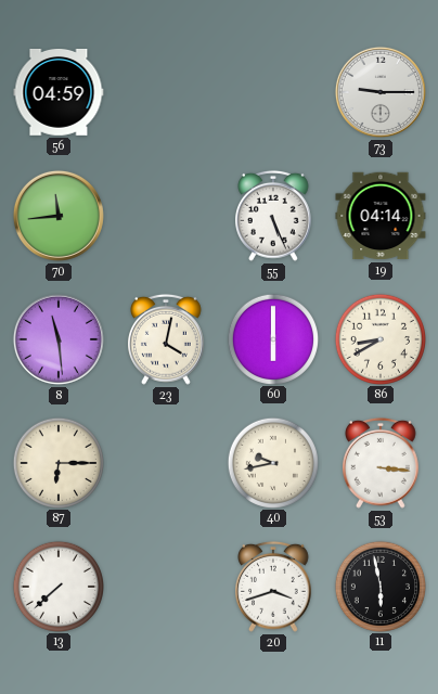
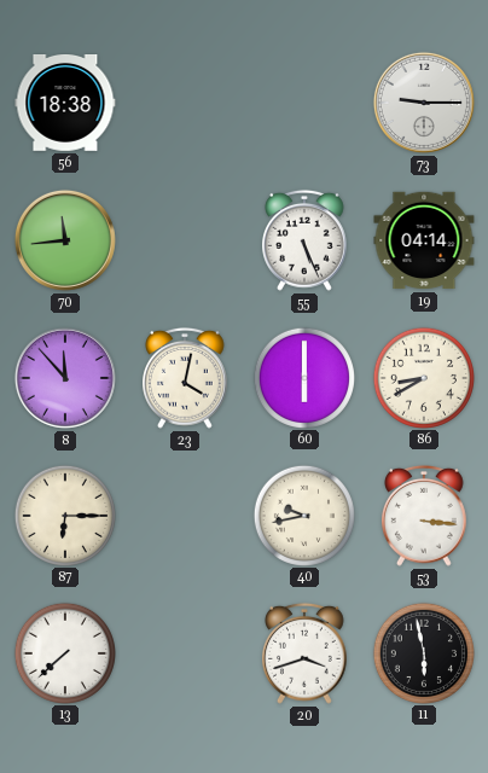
56: 04:59 -> 18:38 (65, 104)
8: 11:29 -> 11:53 (65, 378)
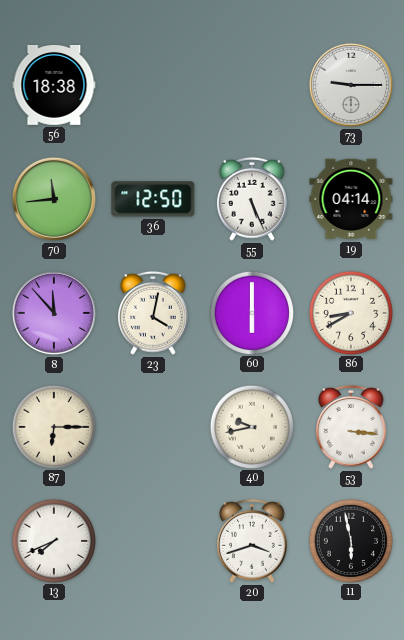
36: none -> 12:50 (153, 199)
13: 7:38 -> 7:41 (53, 540)
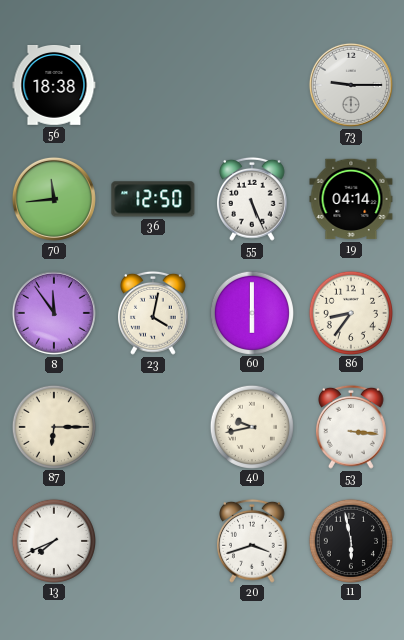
8: 11:53 -> 11:54 (54, 313)
86: 8:40 -> 8:36 (350, 312)
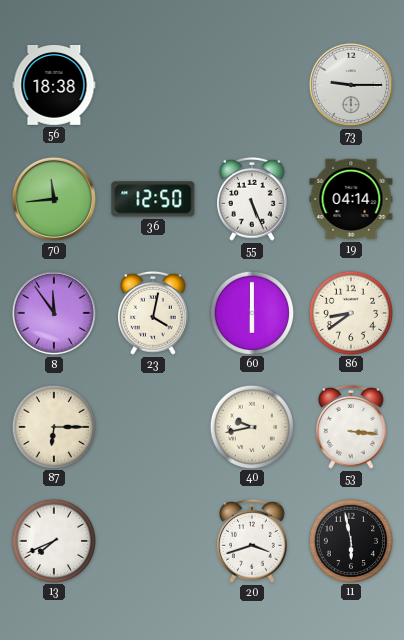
86: 8:36 -> 8:39 (350, 312)
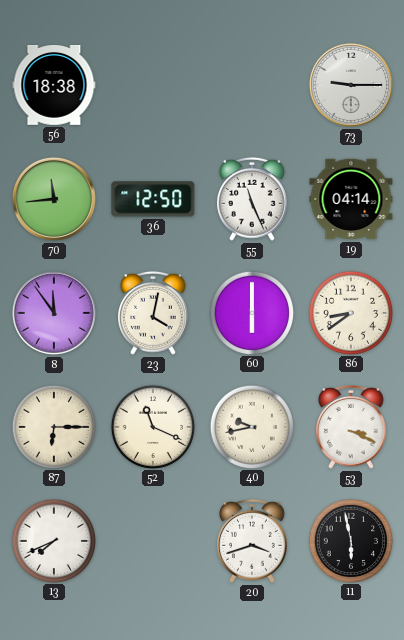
55: 5:26 -> 11:26 (253, 199)
52: none -> 11:19 (152, 426)
53: 3:16 -> 3:19 (352, 427)
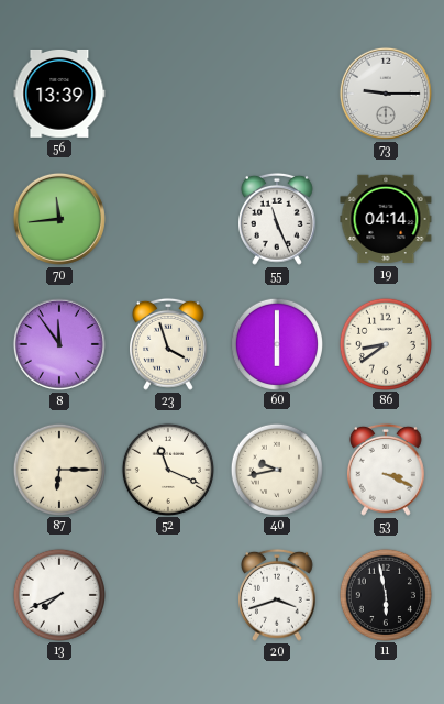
56: 18:38 -> 13:39 (59, 95)
36: 12:50 -> none (153, 199)
23: 4:02 -> 3:57 (169, 344)
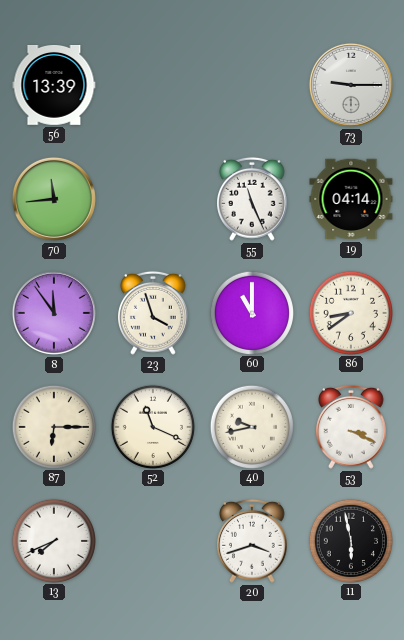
60: 6:00 -> 11:00 (251, 312)
